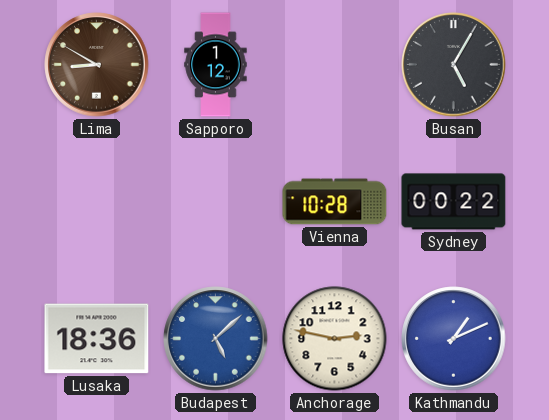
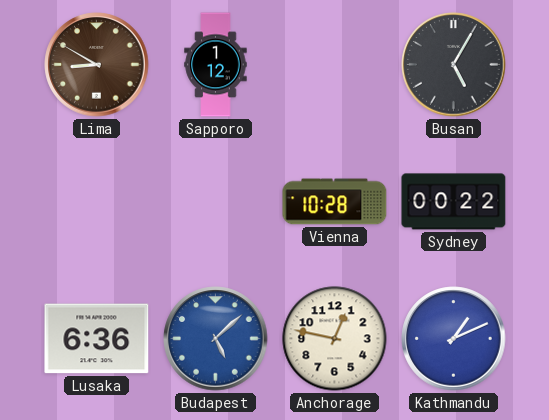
Lusaka: 18:36 -> 6:36 (97, 339)
Anchorage: 2:47 -> 12:47 (335, 339)
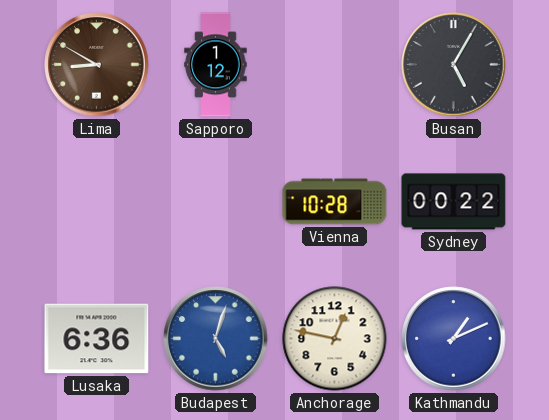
Budapest: 5:08 -> 5:03 (216, 339)
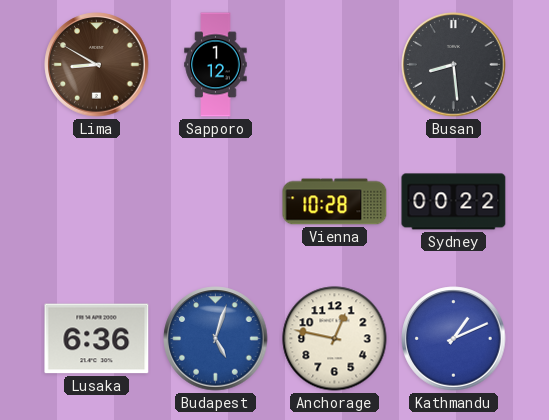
Busan: 5:05 -> 8:29 (454, 65)
